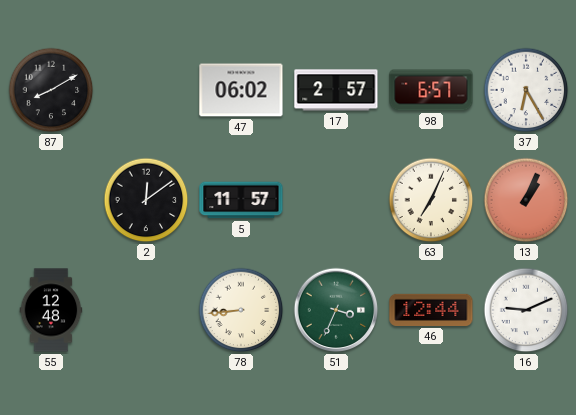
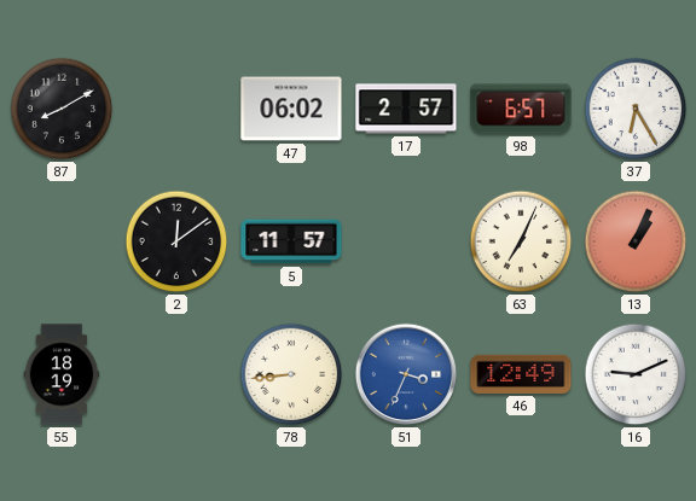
55: 12:48 -> 18:19 (62, 374)
51 dial: green -> blue (406, 374)
46: 12:44 -> 12:49 (521, 374)
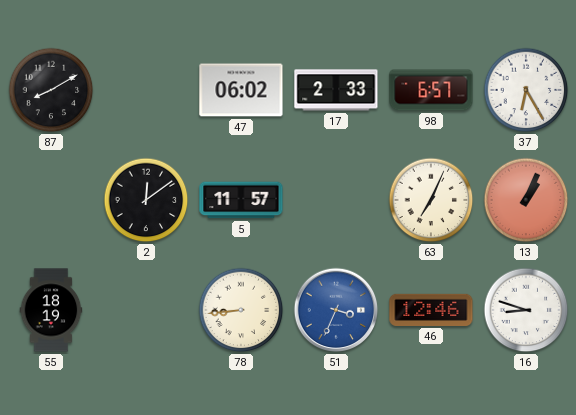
17: 2:57 -> 2:33 (336, 90)
46: 12:49 -> 12:46 (431, 310)
16: 9:11 -> 8:48 (526, 310)
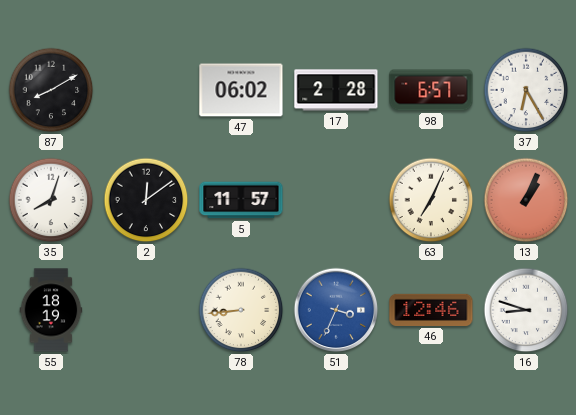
17: 2:33 -> 2:28 (336, 90)
35: none -> 8:03 (51, 200)
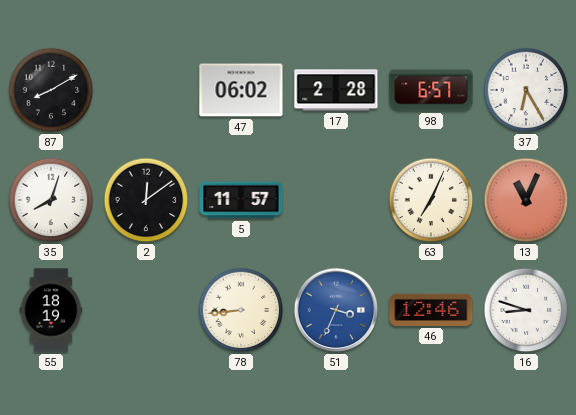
13: 1:04 -> 11:04 (526, 200)
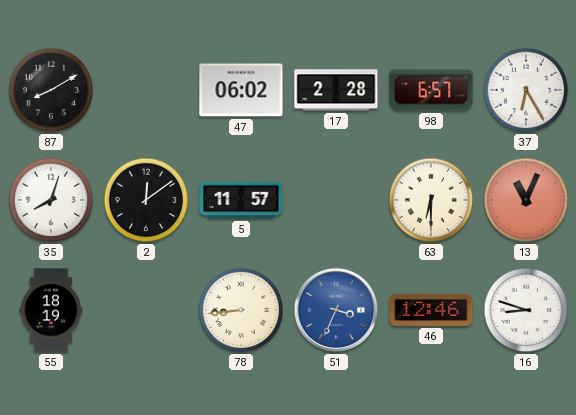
63: 7:04 -> 6:30 (431, 200)
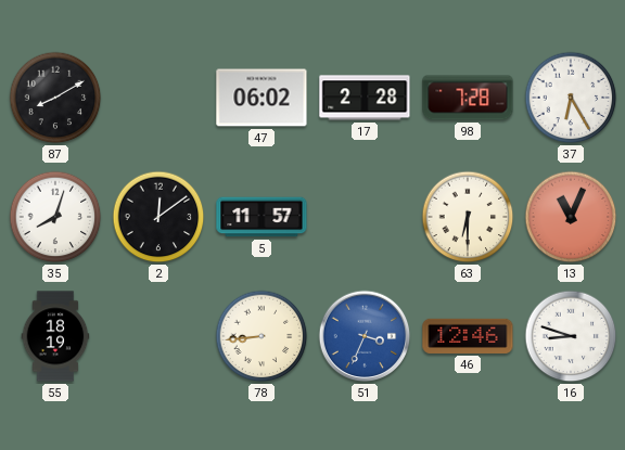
98: 6:57 -> 7:28 (468, 98)
